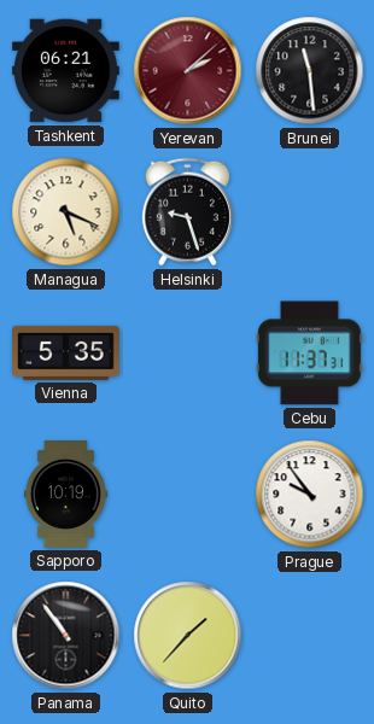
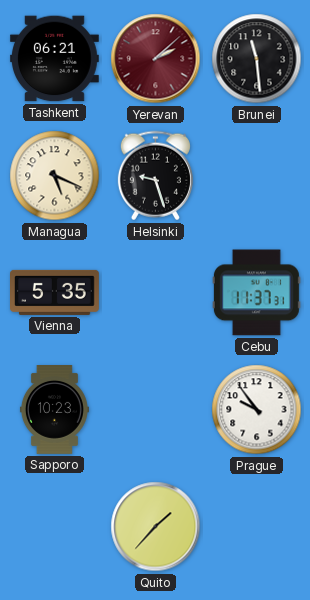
Sapporo: 10:19 -> 10:23 (54, 410)
Panama: 10:54 -> none (66, 636)
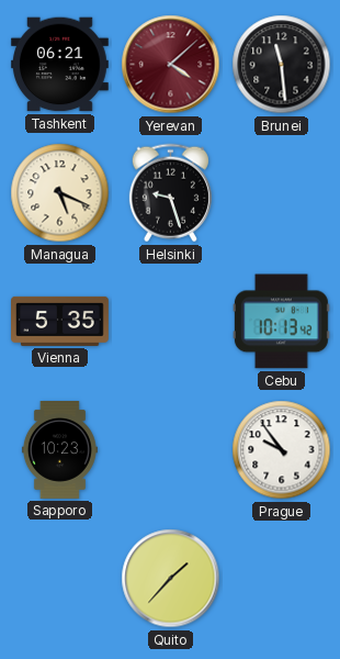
Yerevan: 2:08 -> 4:08 (171, 65)
Cebu: 11:37 -> 10:13 (281, 322)
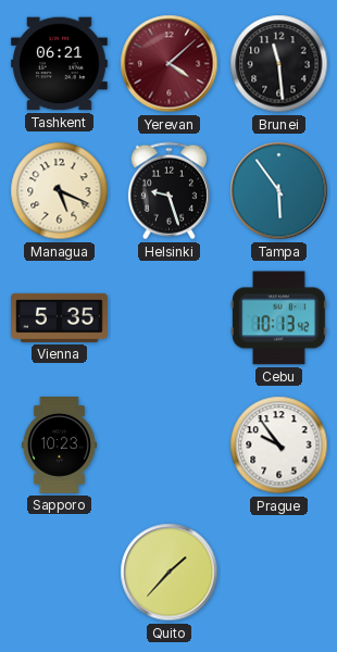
Tampa: none -> 5:54 (279, 191)
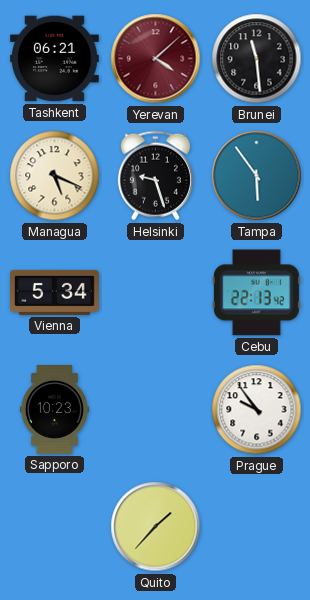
Vienna: 5:35 -> 5:34 (55, 292)
Cebu: 10:13 -> 22:13 (256, 293)
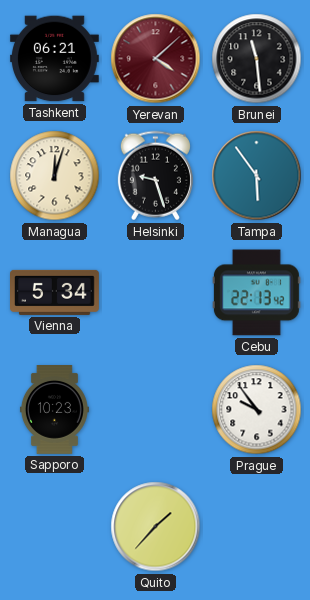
Managua: 5:19 -> 12:03 (55, 176)
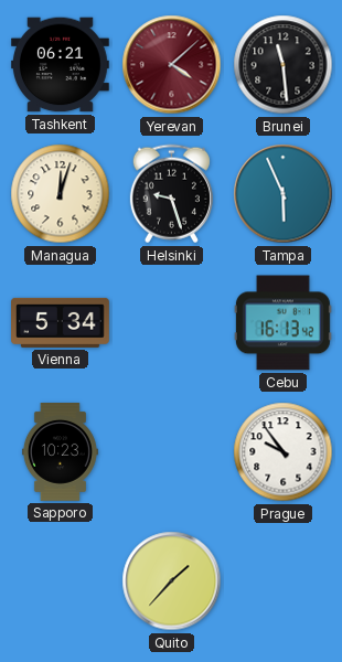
Tampa: 5:54 -> 5:56 (284, 194)
Cebu: 22:13 -> 16:13 (282, 323)
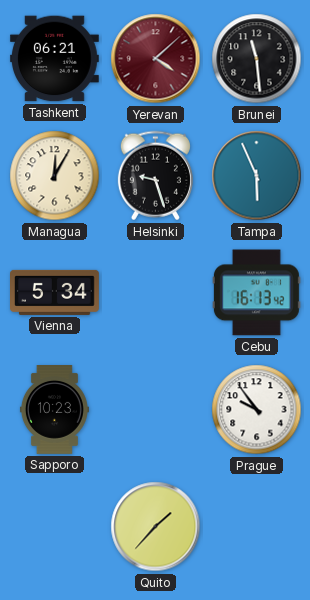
Managua: 12:03 -> 12:05 (55, 176)
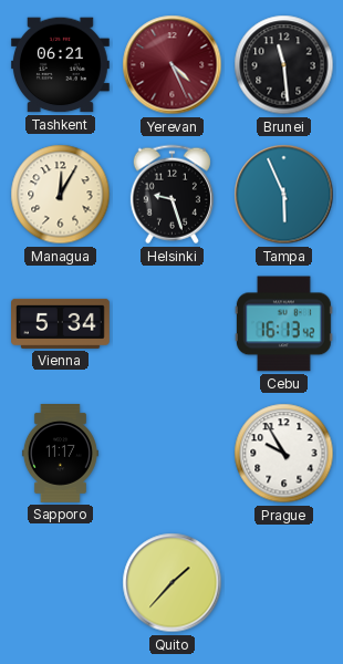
Yerevan: 4:08 -> 4:26 (173, 65)
Sapporo: 10:23 -> 11:17 (60, 454)
Prague: 9:54 -> 9:55 (284, 454)
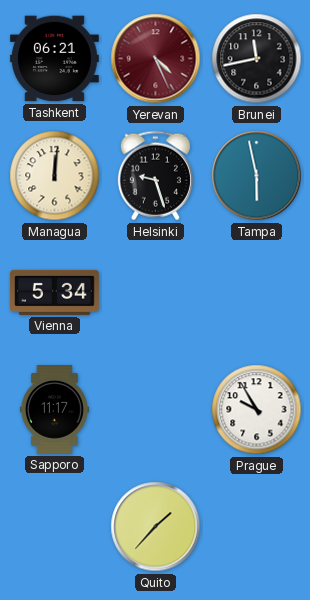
Brunei: 11:29 -> 11:43 (257, 59)
Managua: 12:05 -> 12:01 (55, 176)
Tampa: 5:56 -> 5:58 (257, 176)
Cebu: 16:13 -> none (283, 324)
